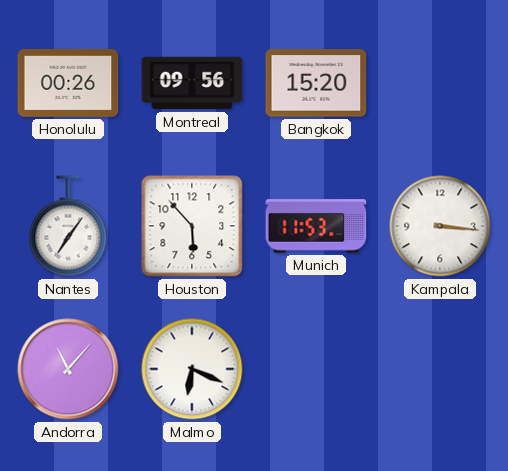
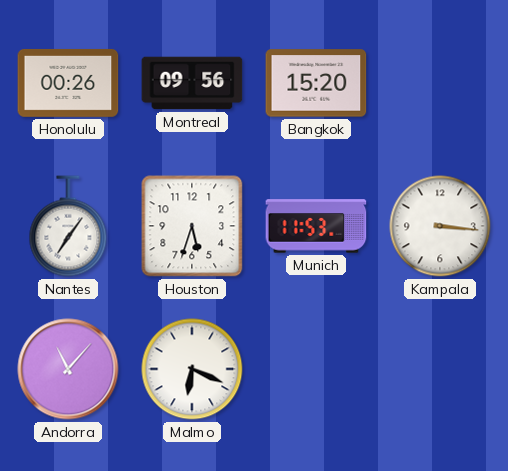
Houston: 5:53 -> 5:33 (192, 226)
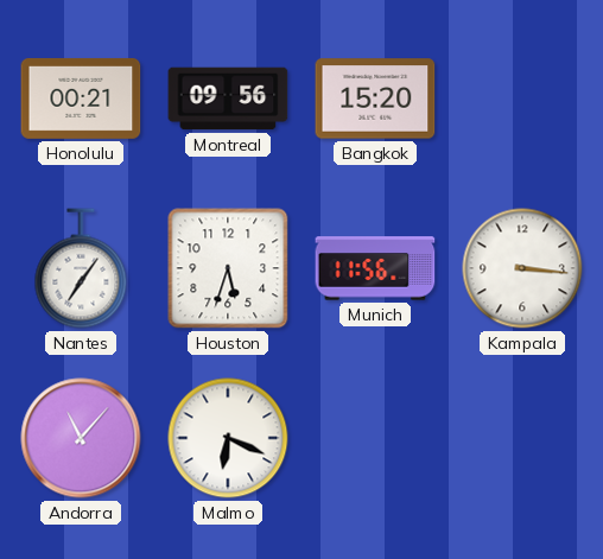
Honolulu: 00:26 -> 00:21 (81, 99)
Munich: 11:53 -> 11:56 (375, 268)
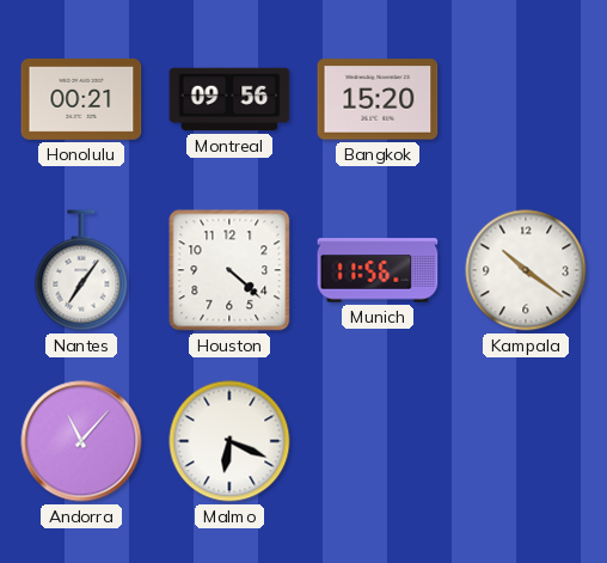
Houston: 5:33 -> 4:22 (229, 270)
Kampala: 3:16 -> 10:21 (526, 270)
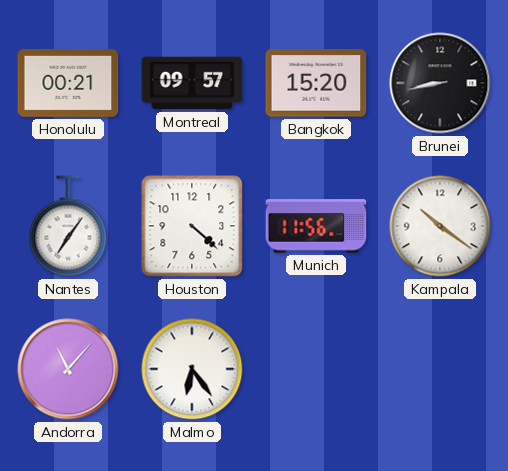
Montreal: 09:56 -> 09:57 (192, 83)
Brunei: none -> 8:43 (440, 83)
Malmo: 6:19 -> 6:24 (192, 369)
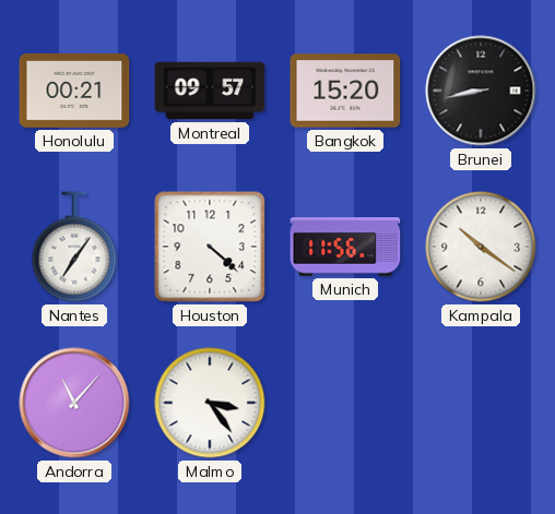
Malmo: 6:24 -> 3:24 (210, 403)
